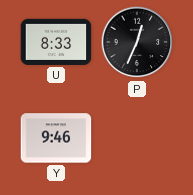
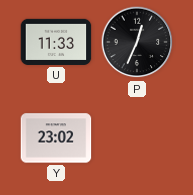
U: 8:33 -> 11:33 (56, 42)
Y: 9:46 -> 23:02 (56, 138)
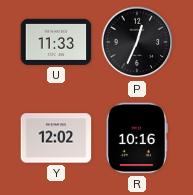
Y: 23:02 -> 12:02 (56, 138)
R: none -> 10:16 (137, 138)
